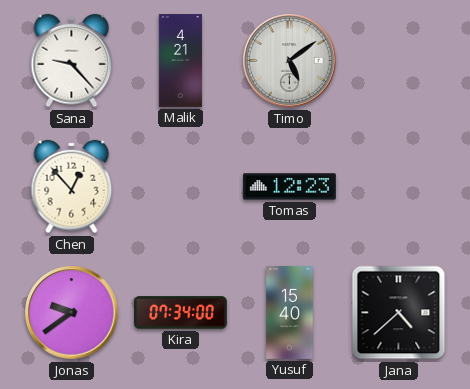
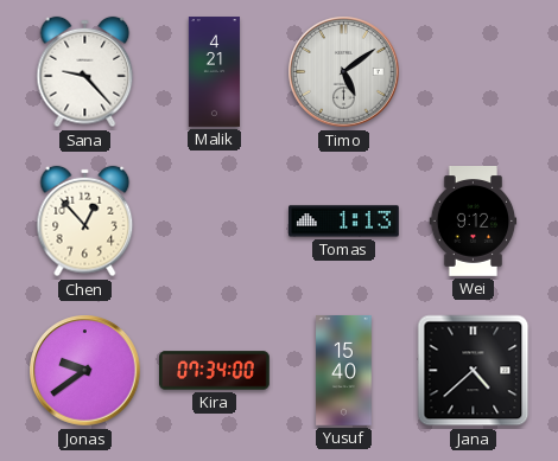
Tomas: 12:23 -> 1:13 (344, 222)
Wei: none -> 9:12 (474, 222)
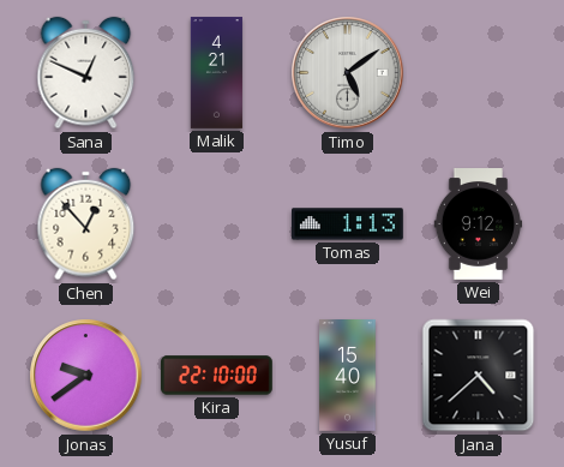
Sana: 9:23 -> 12:49 (86, 73)
Kira: 07:34 -> 22:10 (217, 376)
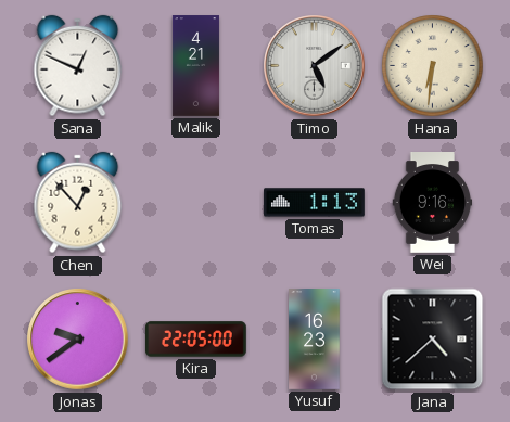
Hana: none -> 6:31 (433, 66)
Wei: 9:12 -> 9:16 (433, 203)
Kira: 22:10 -> 22:05 (196, 340)
Yusuf: 15:40 -> 16:23 (315, 340)
